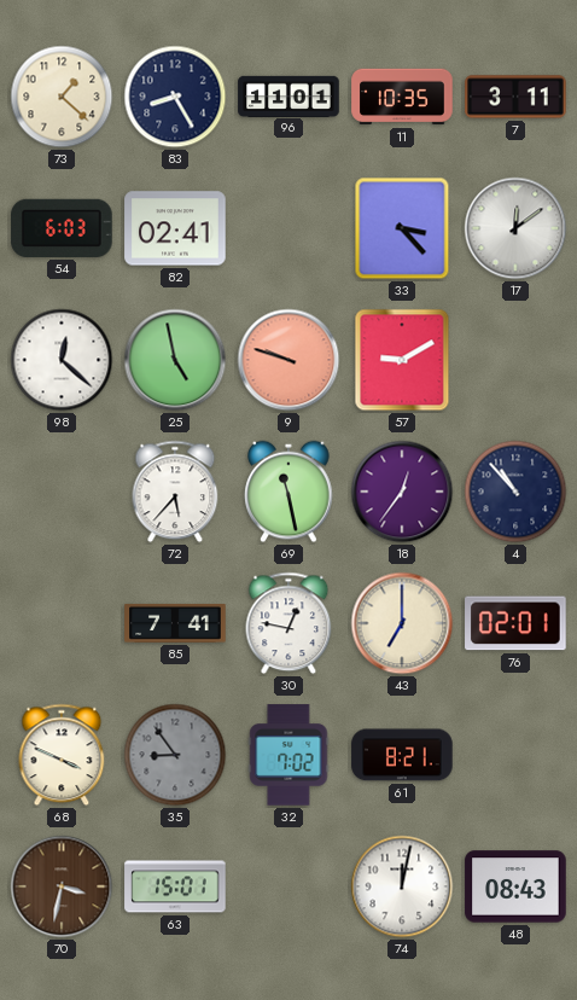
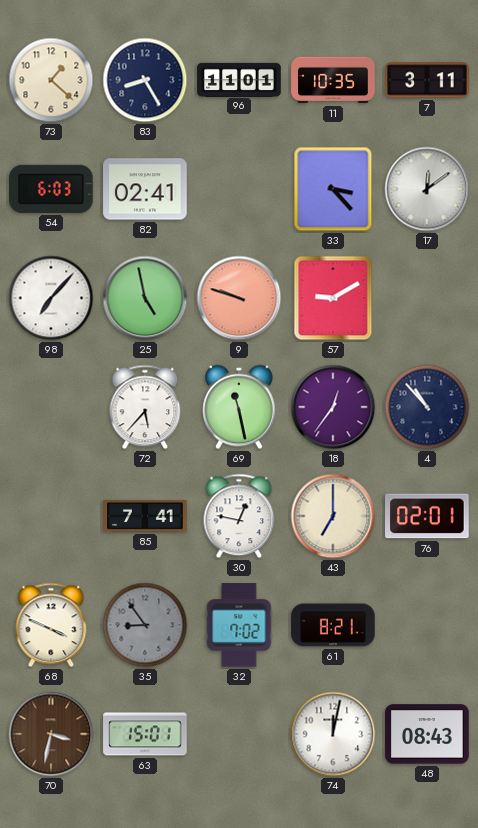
98: 12:22 -> 7:07 (51, 298)
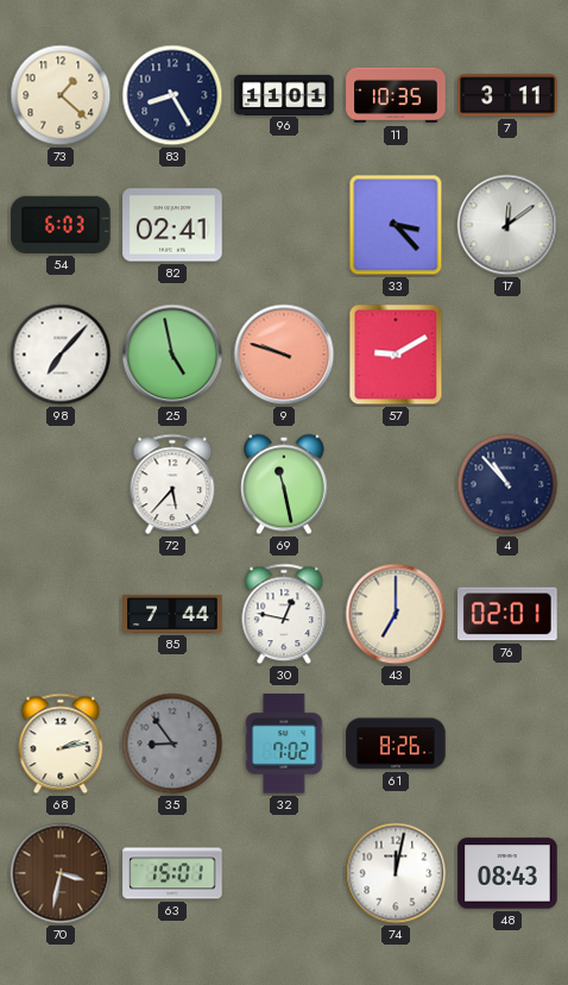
18: 12:36 -> none (333, 407)
85: 7:41 -> 7:44 (172, 614)
68: 3:49 -> 2:13 (61, 744)
61: 8:21 -> 8:26 (396, 744)
